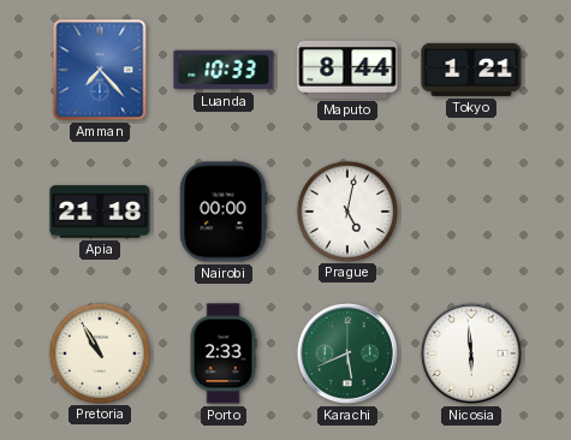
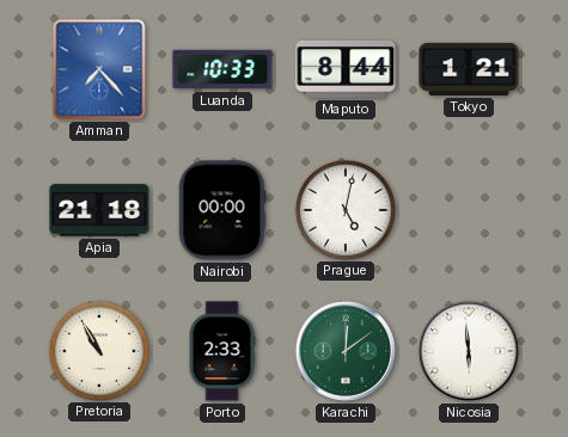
Karachi: 5:41 -> 12:09 (346, 351)
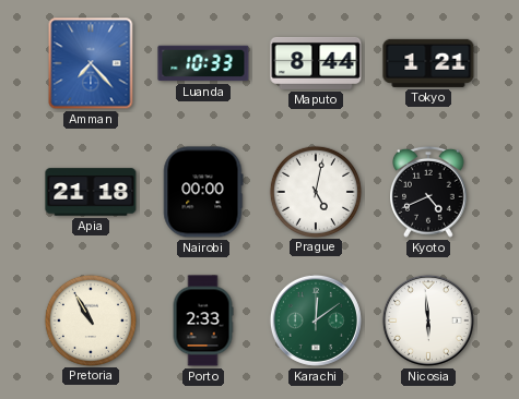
Kyoto: none -> 4:41 (429, 192)
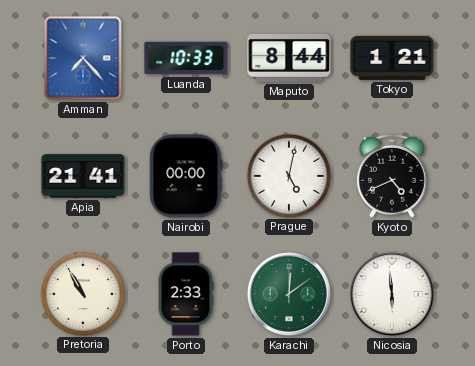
Apia: 21:18 -> 21:41 (83, 176)
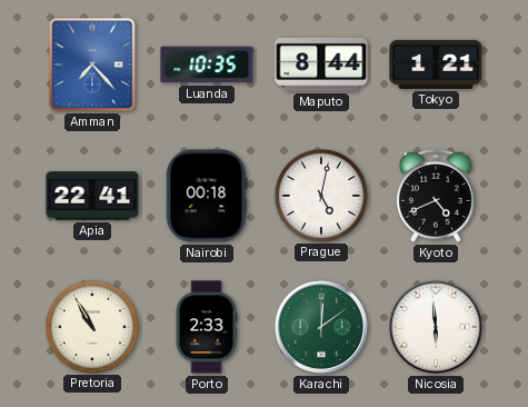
Luanda: 10:33 -> 10:35 (207, 64)
Apia: 21:41 -> 22:41 (92, 196)
Nairobi: 00:00 -> 00:18 (207, 196)
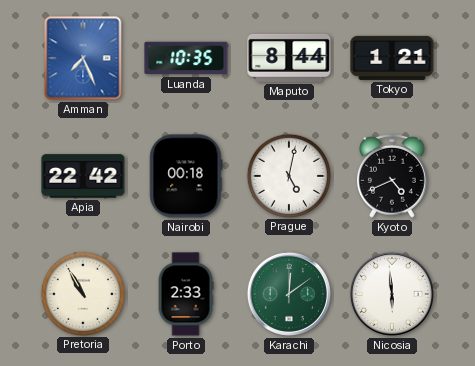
Amman: 7:23 -> 7:26 (83, 58)
Apia: 22:41 -> 22:42 (83, 176)
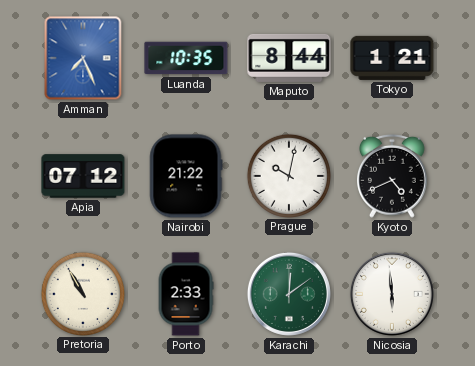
Apia: 22:42 -> 07:12 (83, 176)
Nairobi: 00:18 -> 21:22 (186, 176)
Prague: 5:02 -> 10:02 (288, 175)
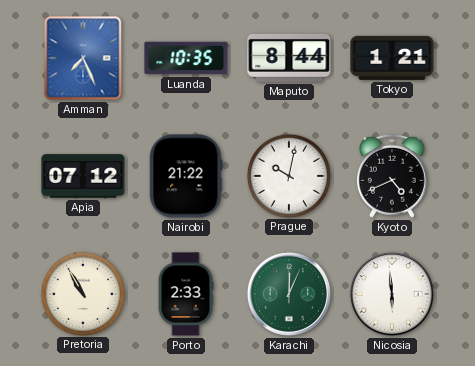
Karachi: 12:09 -> 12:04 (289, 294)
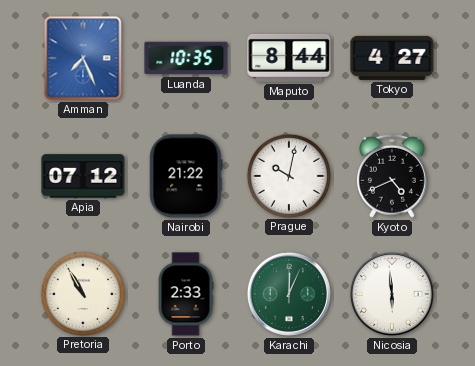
Tokyo: 1:21 -> 4:27 (392, 58)
